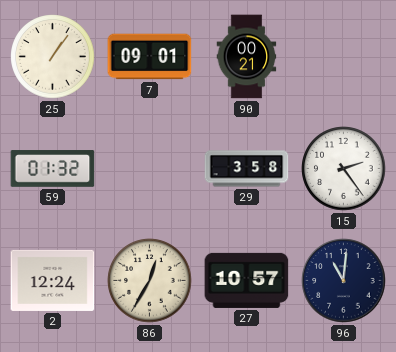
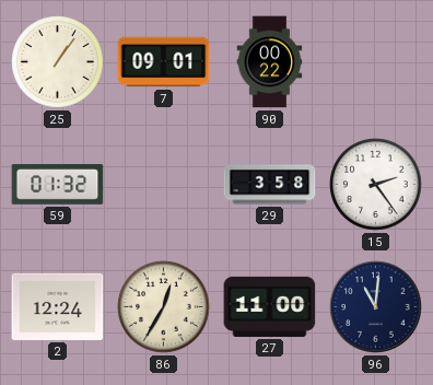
90: 00:21 -> 00:22 (270, 62)
27: 10:57 -> 11:00 (270, 306)
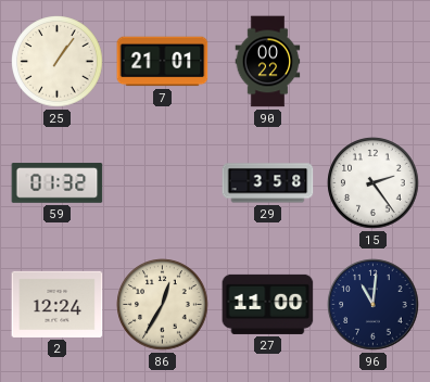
7: 09:01 -> 21:01 (163, 62)
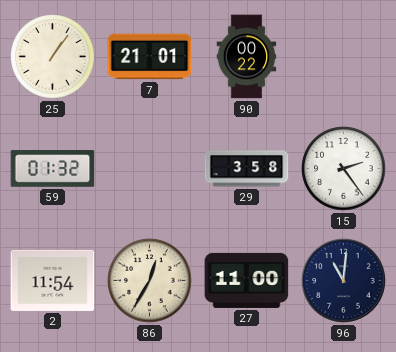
2: 12:24 -> 11:54 (53, 280)
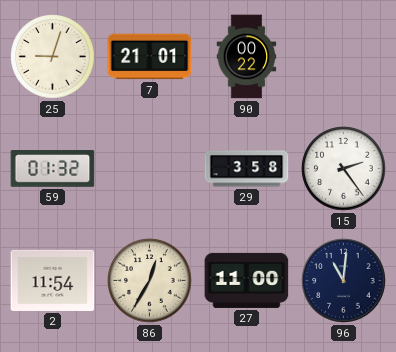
25: 1:06 -> 9:03 (53, 57)
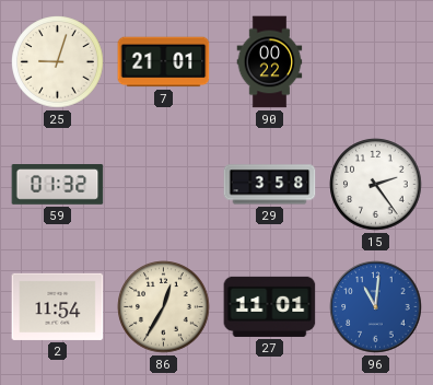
27: 11:00 -> 11:01 (270, 306)
96 dial: navy -> blue (376, 307)
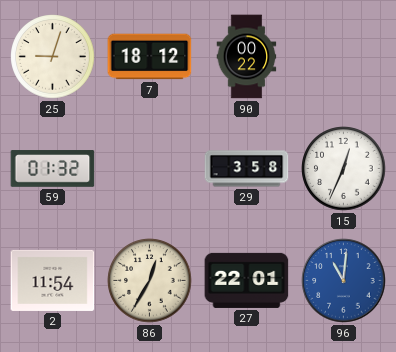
7: 21:01 -> 18:12 (150, 57)
15: 2:24 -> 12:34 (344, 169)
27: 11:01 -> 22:01 (247, 280)
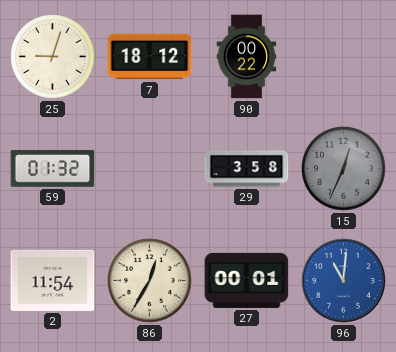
15 dial: white -> grey (344, 169)
27: 22:01 -> 00:01 (247, 280)
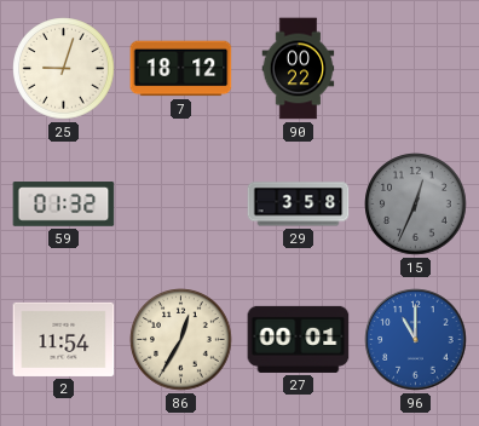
96: 11:01 -> 11:00 (416, 340)
